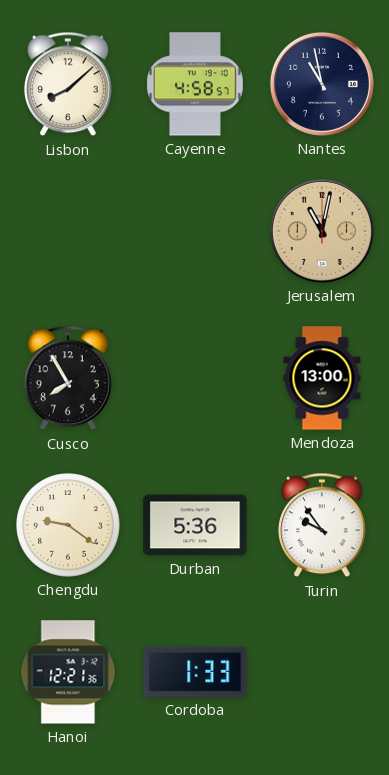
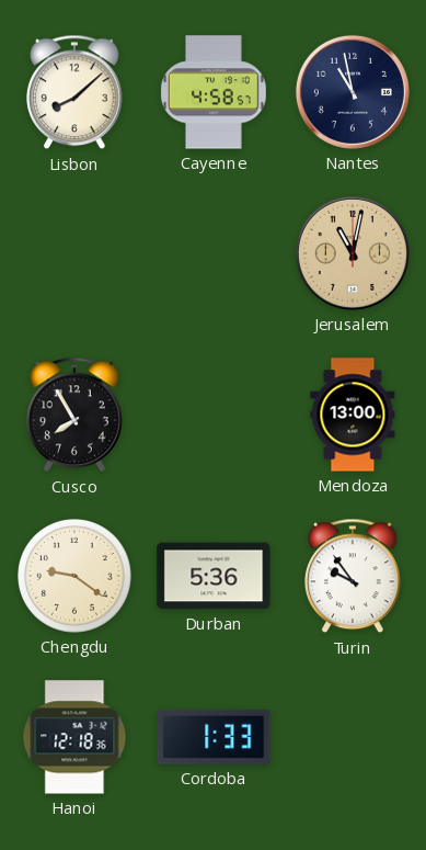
Hanoi: 12:21 -> 12:18 (74, 737)
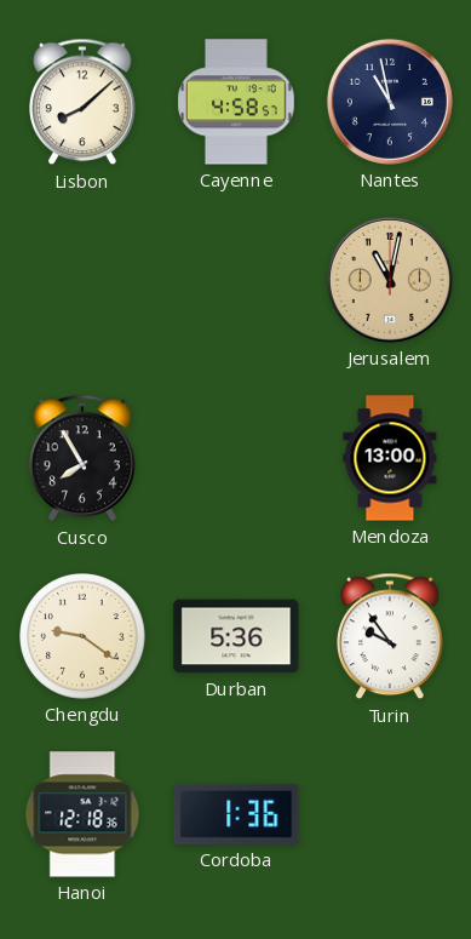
Cordoba: 1:33 -> 1:36 (236, 814)
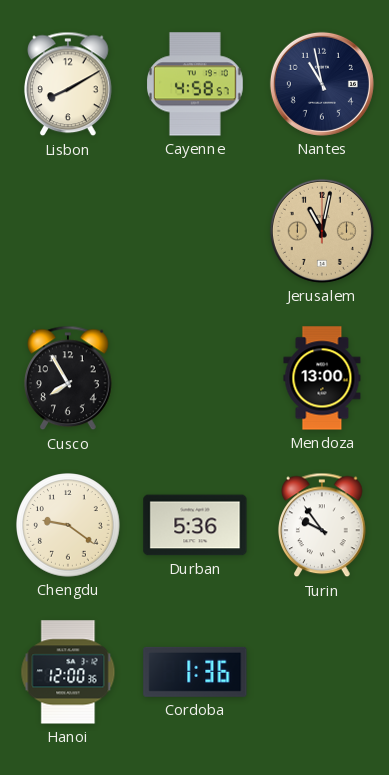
Lisbon: 8:08 -> 8:10 (69, 84)
Hanoi: 12:18 -> 12:00 (68, 672)
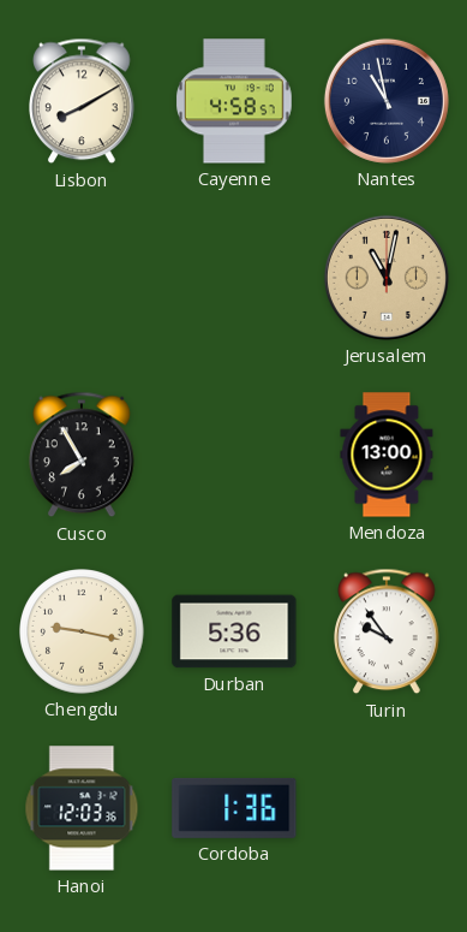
Chengdu: 9:21 -> 9:17 (82, 631)
Hanoi: 12:00 -> 12:03 (82, 808)
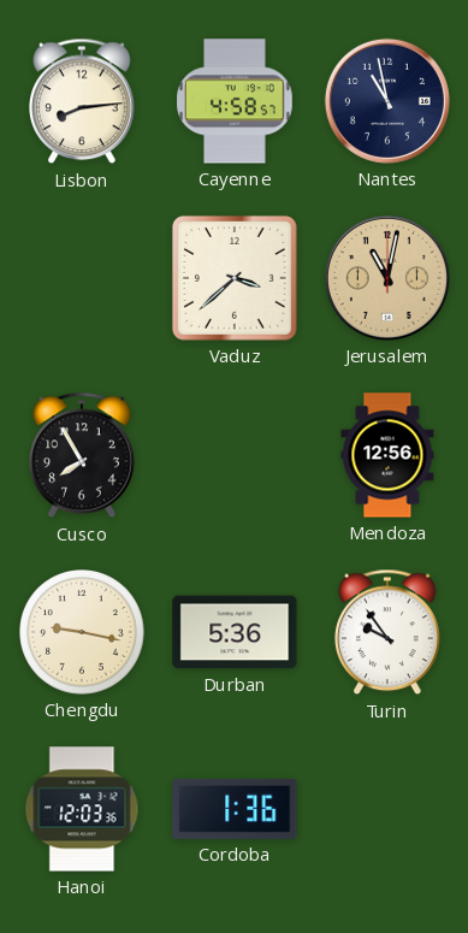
Lisbon: 8:10 -> 8:14 (83, 101)
Vaduz: none -> 3:38 (235, 278)
Mendoza: 13:00 -> 12:56 (387, 455)
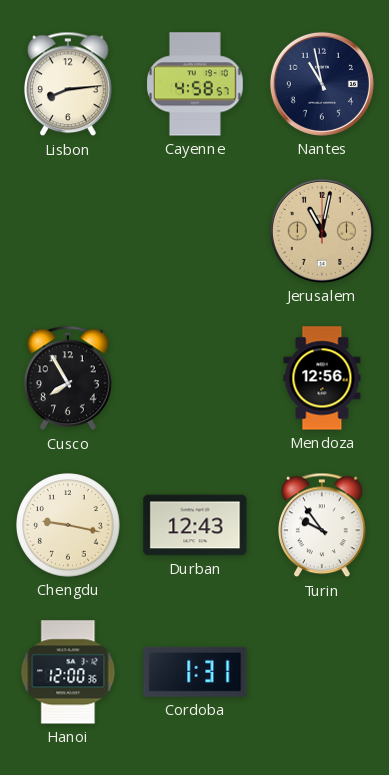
Vaduz: 3:38 -> none (235, 278)
Durban: 5:36 -> 12:43 (195, 525)
Hanoi: 12:03 -> 12:00 (68, 672)
Cordoba: 1:36 -> 1:31 (195, 672)
